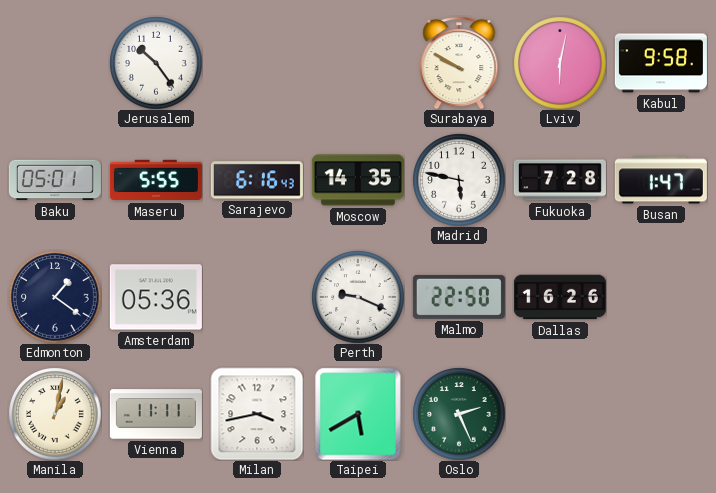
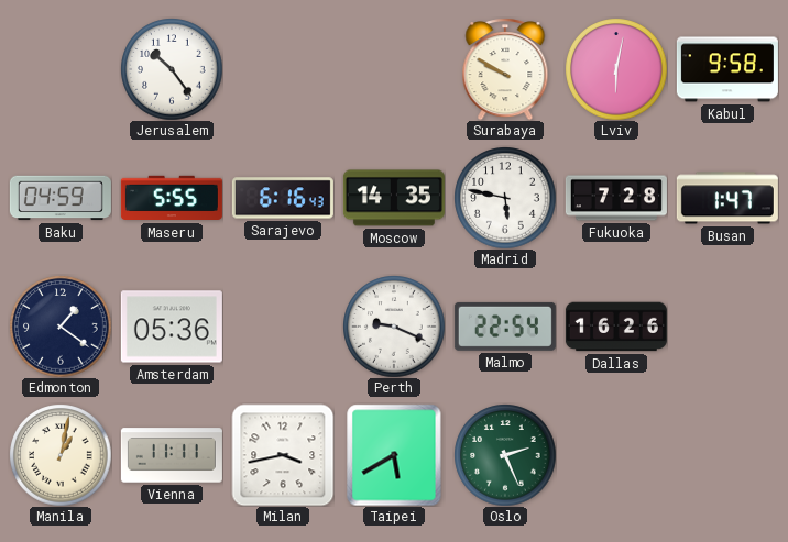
Baku: 05:01 -> 04:59 (61, 198)
Malmo: 22:50 -> 22:54 (505, 327)
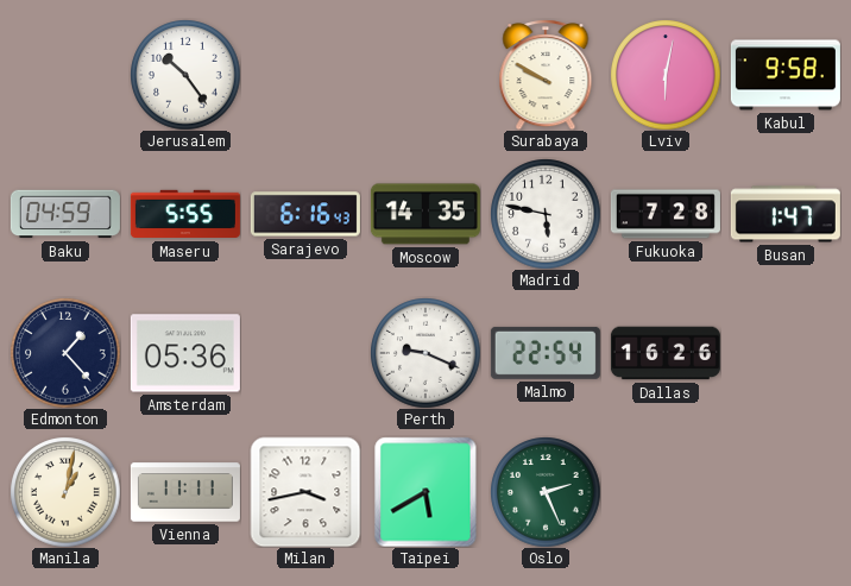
Edmonton: 1:21 -> 1:23 (65, 353)
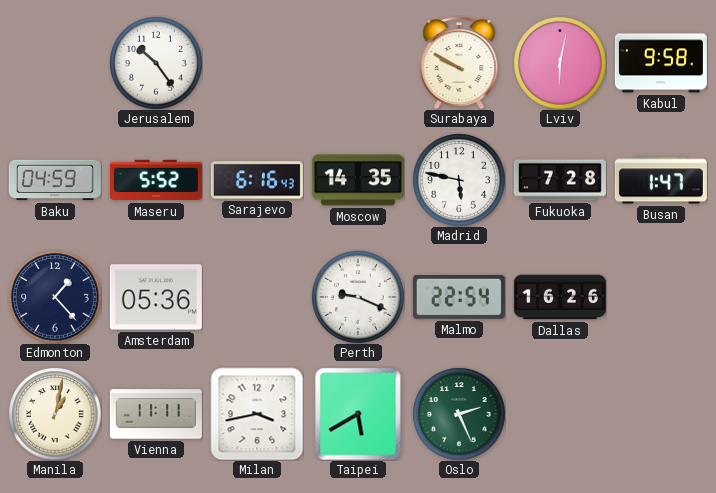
Maseru: 5:55 -> 5:52 (156, 180)
